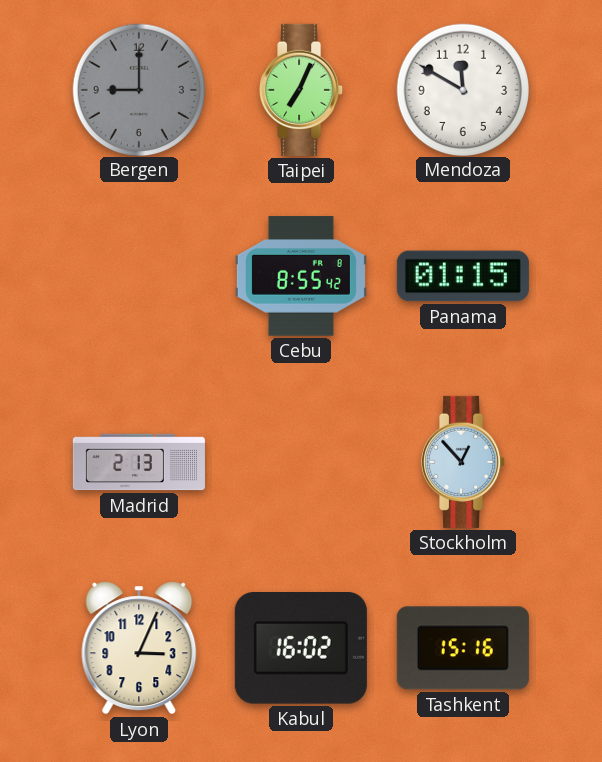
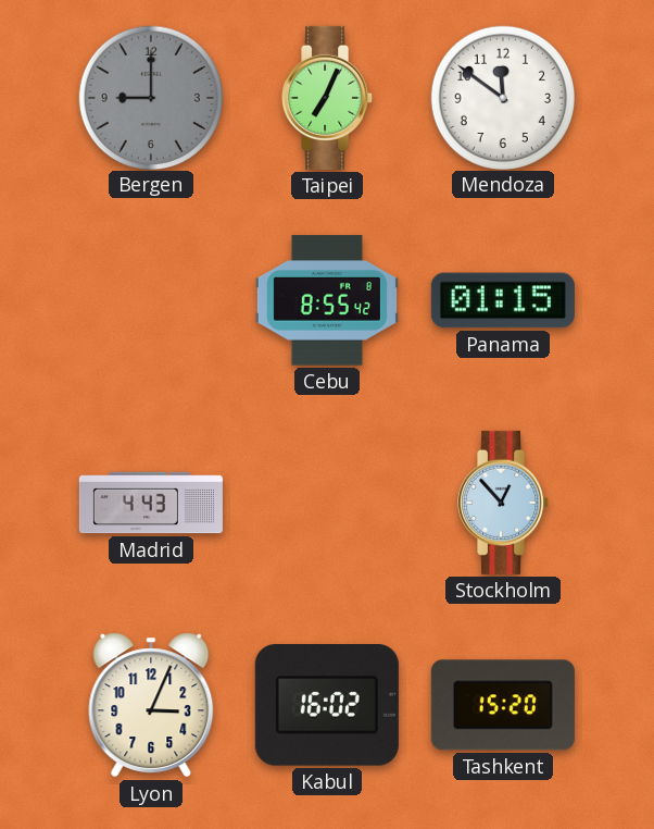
Mendoza: 11:50 -> 11:51 (502, 97)
Madrid: 2:13 -> 4:43 (151, 503)
Tashkent: 15:16 -> 15:20 (503, 705)
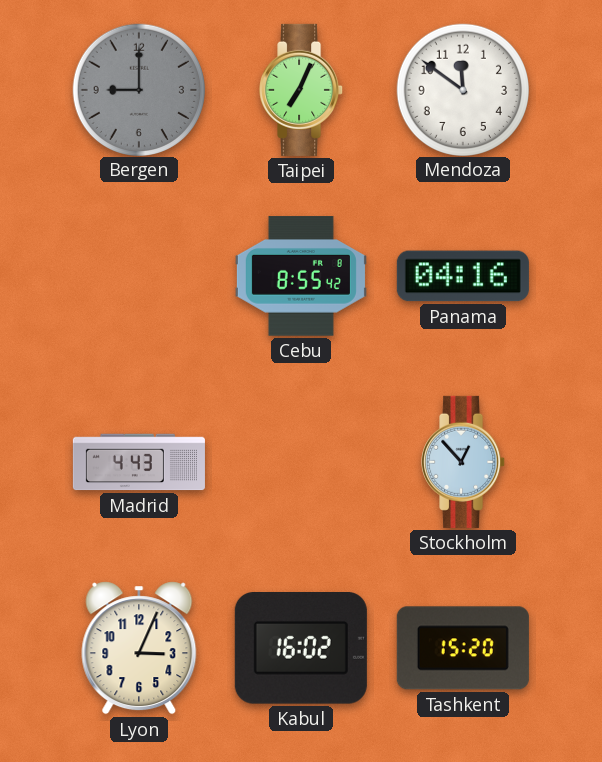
Panama: 01:15 -> 04:16 (463, 276)
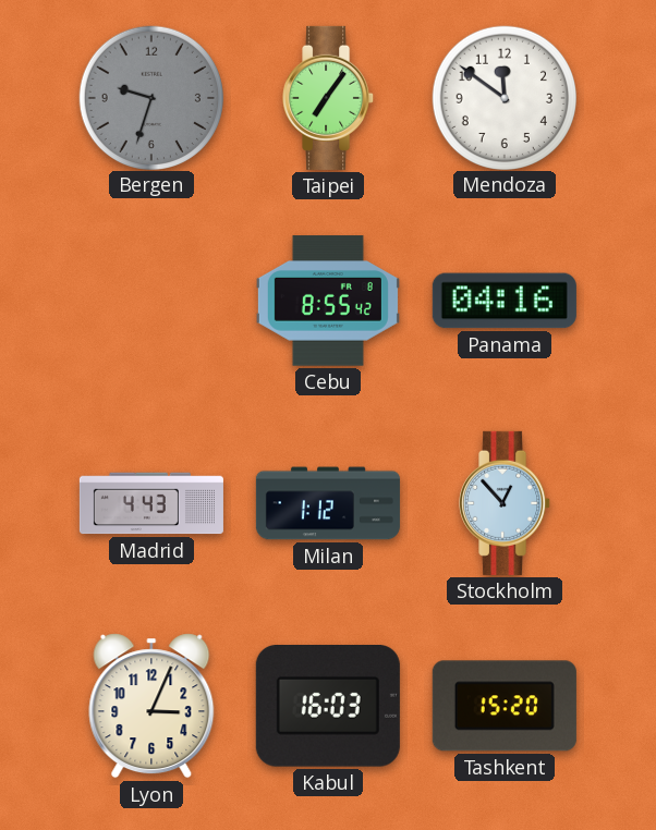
Bergen: 9:00 -> 9:33 (150, 97)
Taipei: 7:04 -> 7:06 (329, 98)
Milan: none -> 1:12 (328, 503)
Kabul: 16:02 -> 16:03 (328, 707)
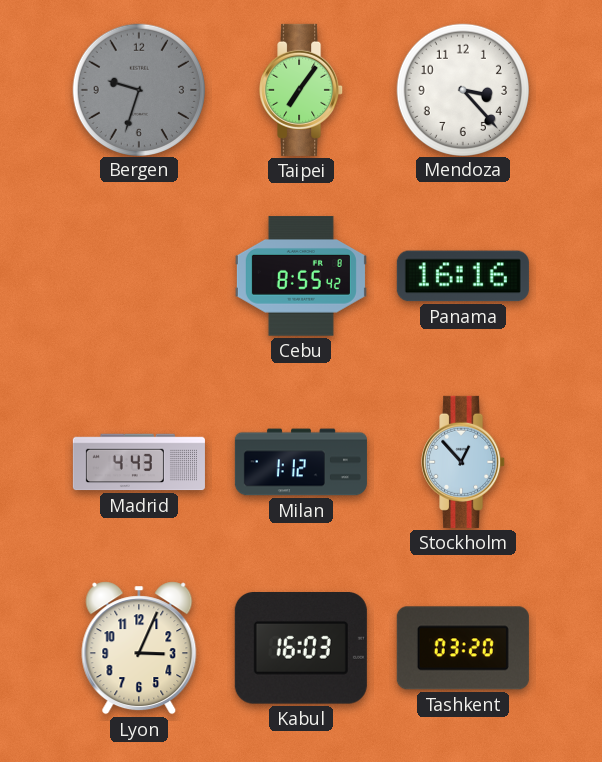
Mendoza: 11:51 -> 3:23 (462, 89)
Panama: 04:16 -> 16:16 (463, 276)
Tashkent: 15:20 -> 03:20 (463, 648)
